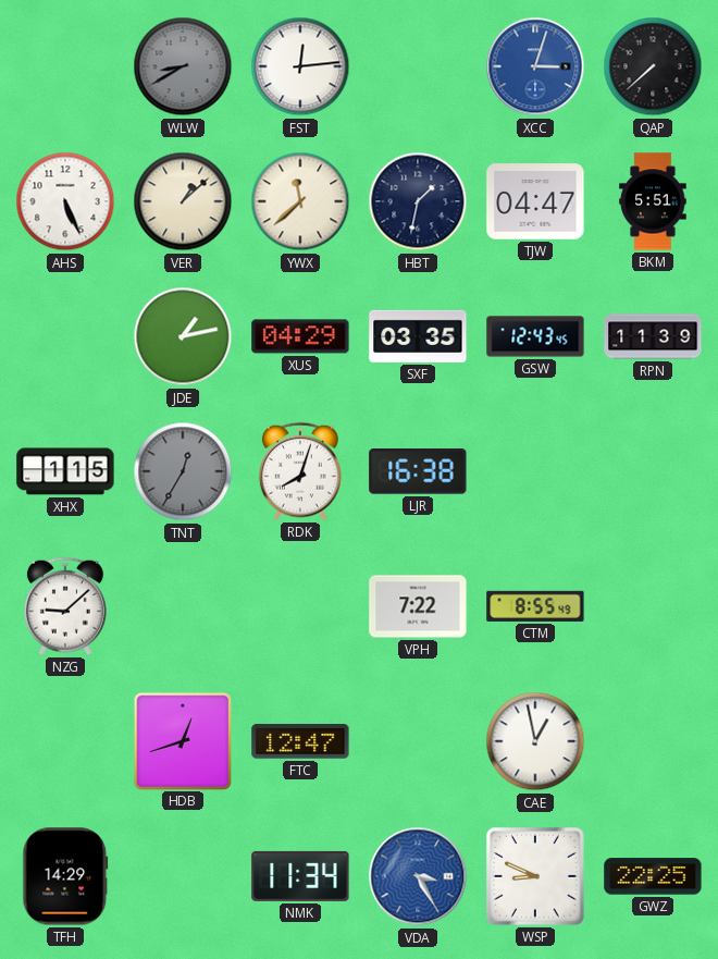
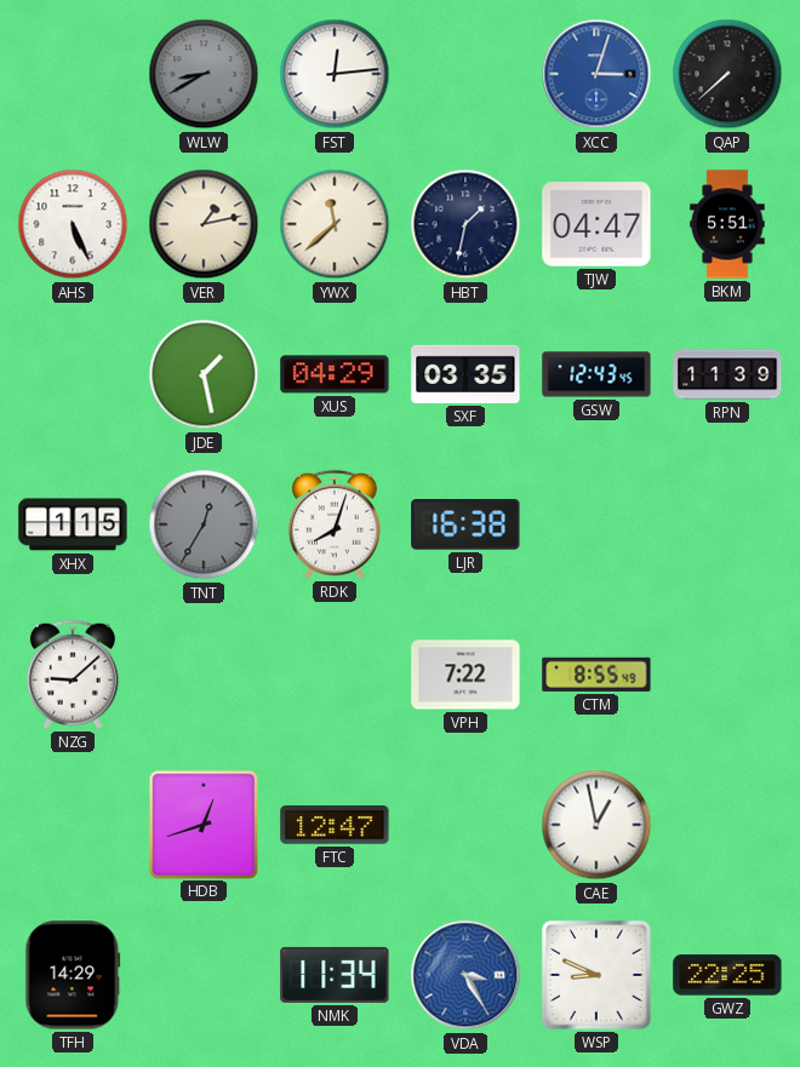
VER: 1:08 -> 1:13 (204, 224)
JDE: 1:13 -> 1:28 (204, 374)
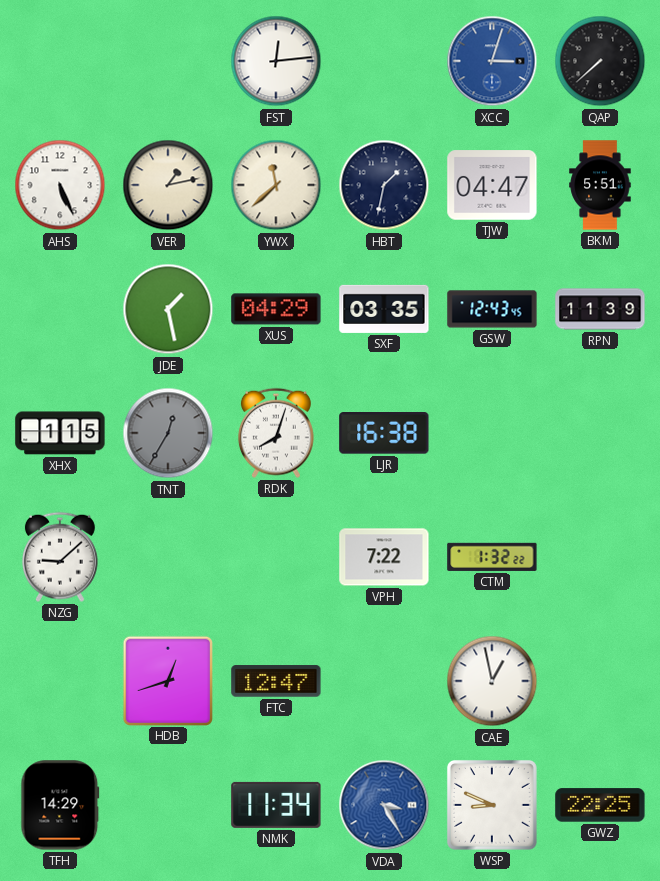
WLW: 8:40 -> none (204, 74)
CTM: 8:55 -> 1:32 (492, 557)
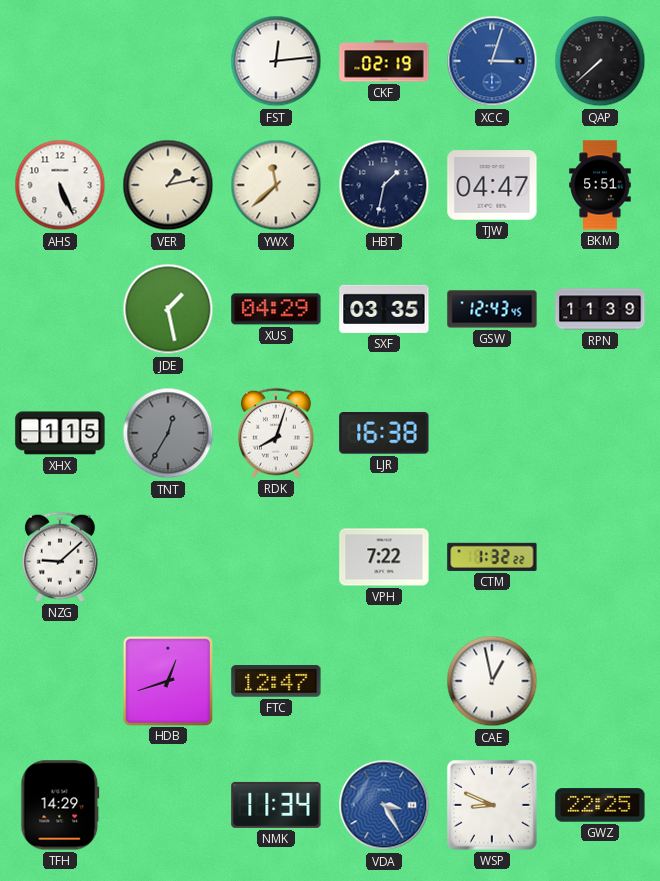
CKF: none -> 02:19 (384, 61)
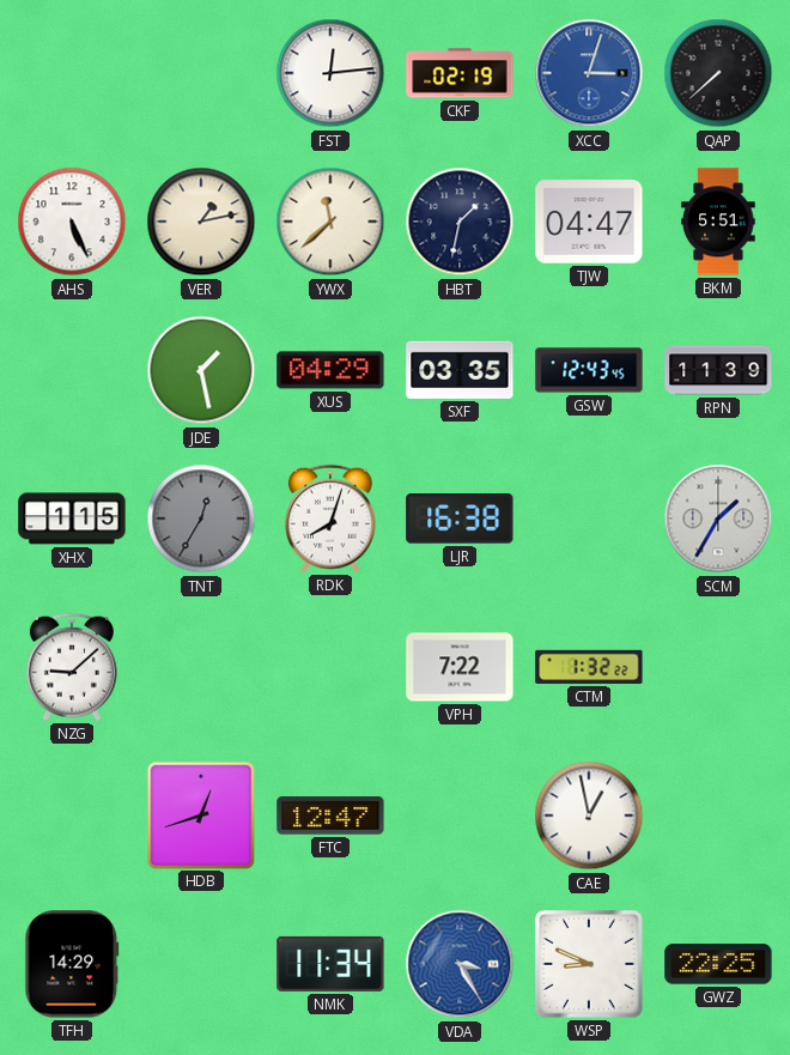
SCM: none -> 1:35 (718, 519)
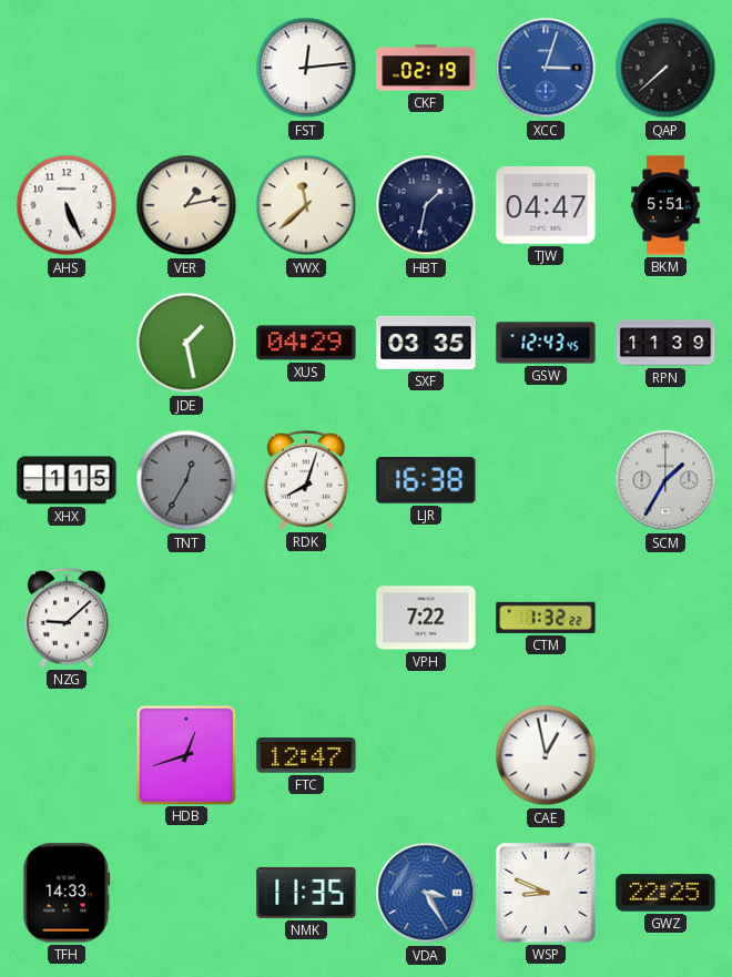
TFH: 14:29 -> 14:33 (67, 893)
NMK: 11:34 -> 11:35 (306, 893)
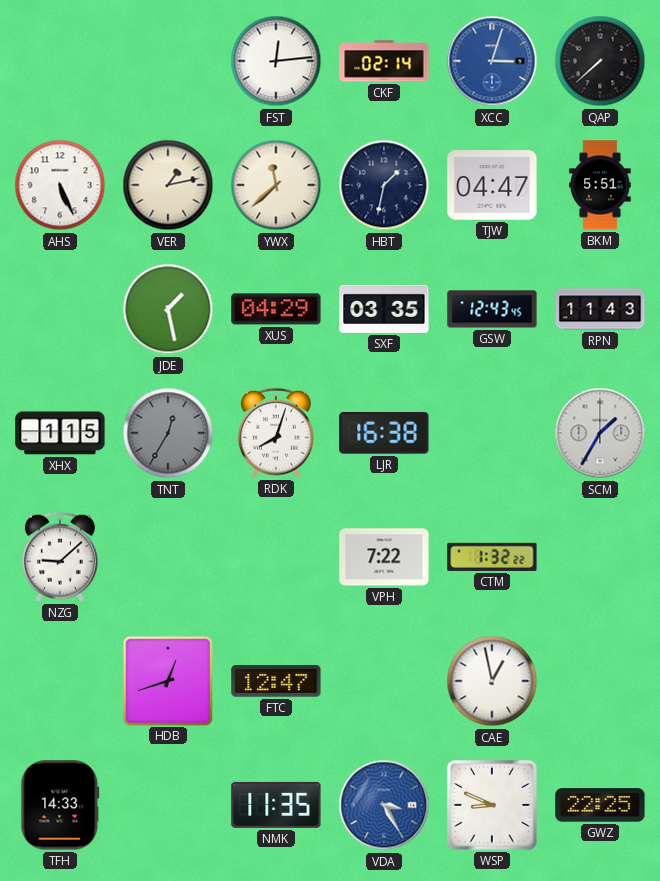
CKF: 02:19 -> 02:14 (384, 61)
RPN: 11:39 -> 11:43 (600, 309)
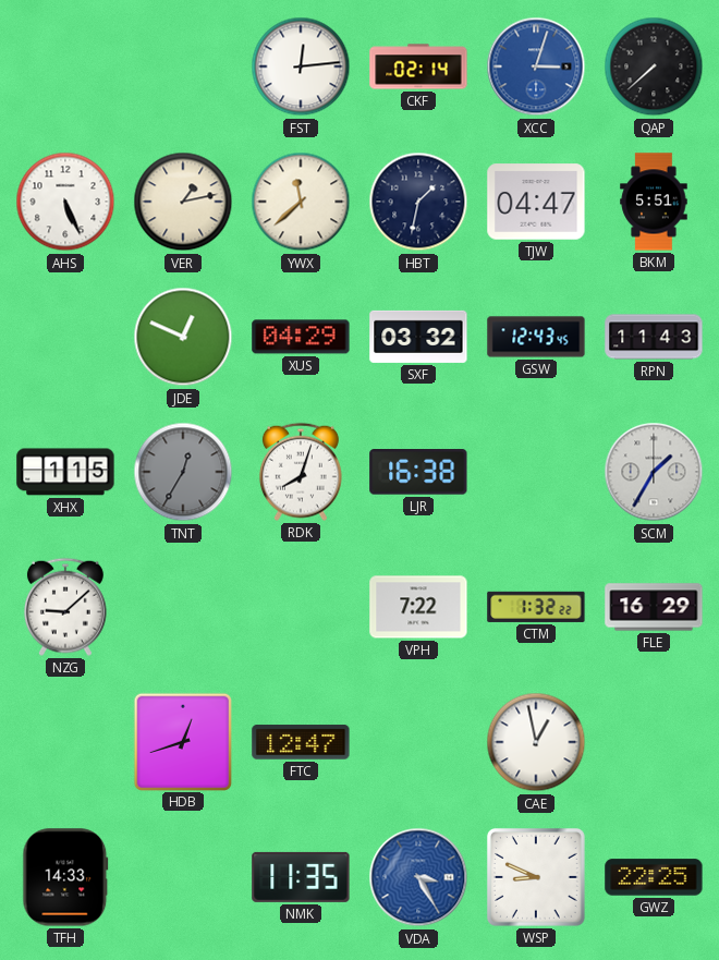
JDE: 1:28 -> 12:49 (183, 337)
SXF: 03:35 -> 03:32 (418, 337)
FLE: none -> 16:29 (654, 607)
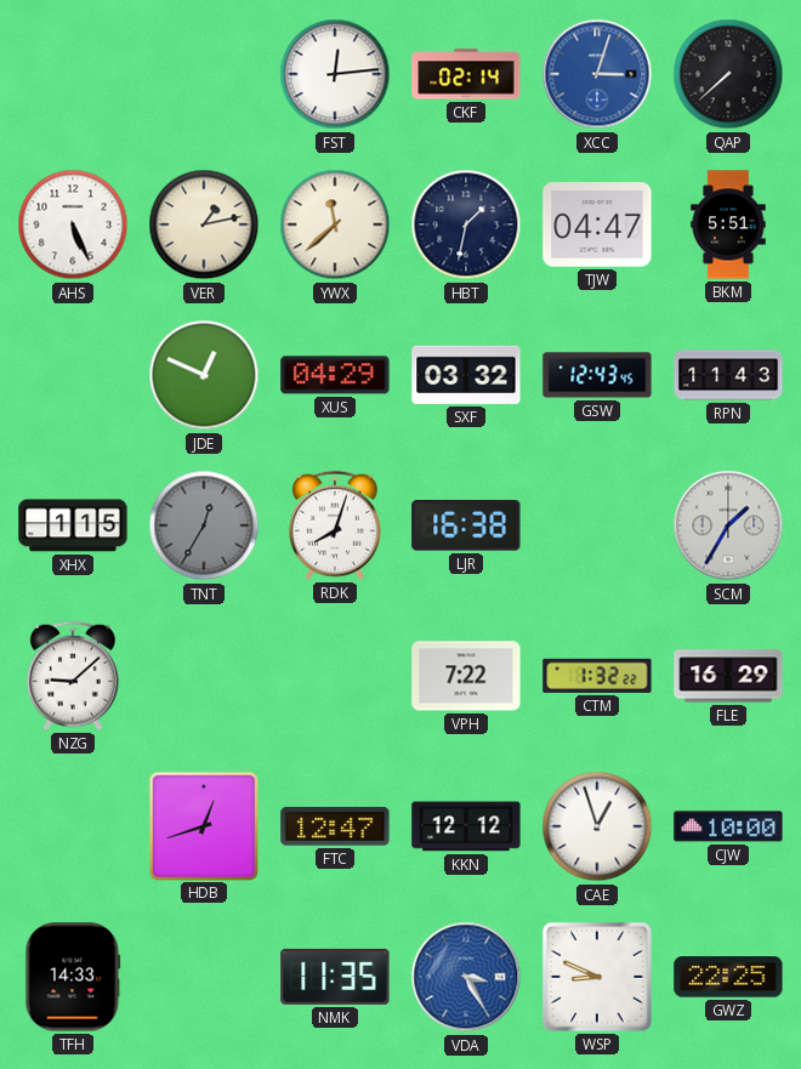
KKN: none -> 12:12 (466, 826)
CAE: 12:58 -> 12:57 (597, 826)
CJW: none -> 10:00 (728, 826)
